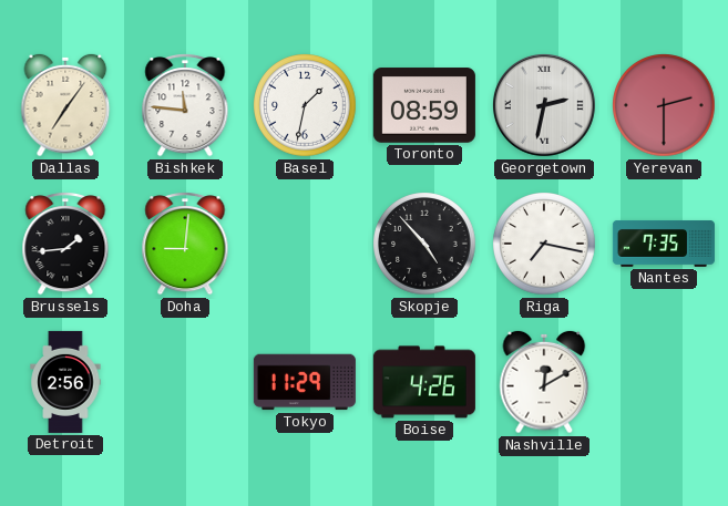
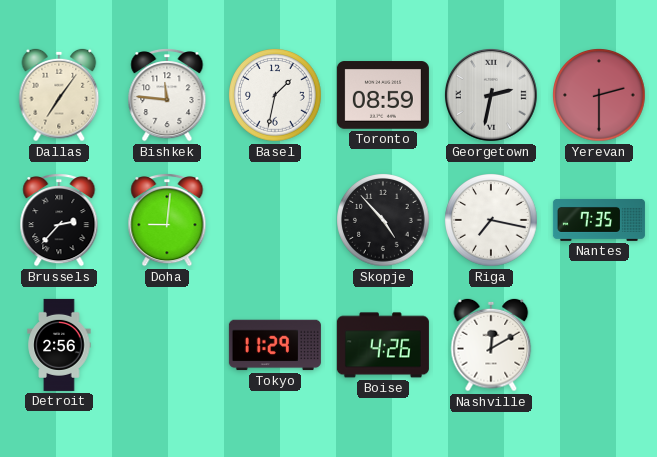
Brussels: 1:44 -> 2:37 (59, 221)
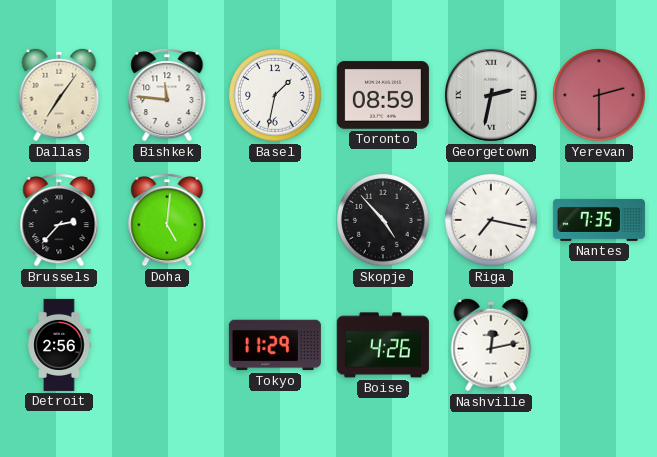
Doha: 9:01 -> 5:01 (167, 221)
Nashville: 12:10 -> 12:13 (491, 345)
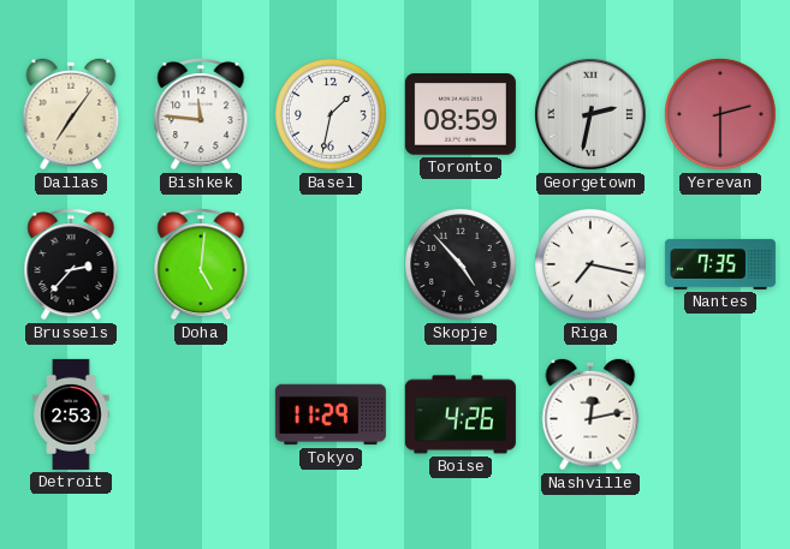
Detroit: 2:56 -> 2:53 (71, 414)
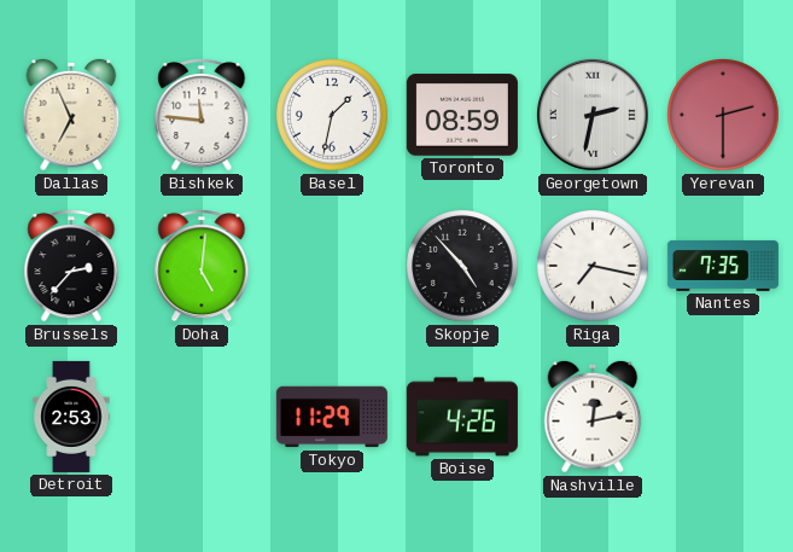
Dallas: 7:06 -> 6:56 (71, 115)
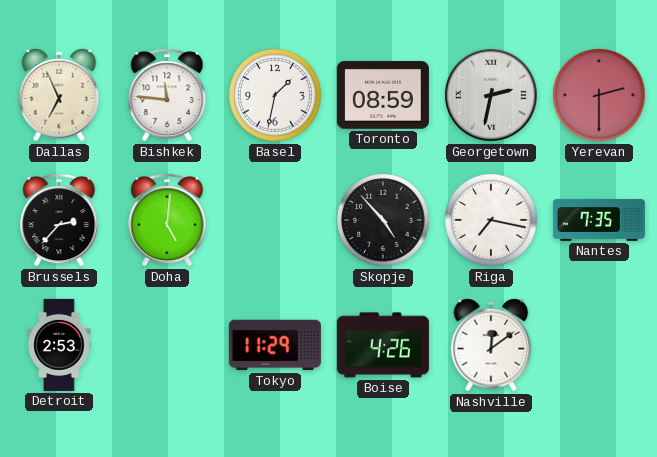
Nashville: 12:13 -> 12:09 (491, 345)
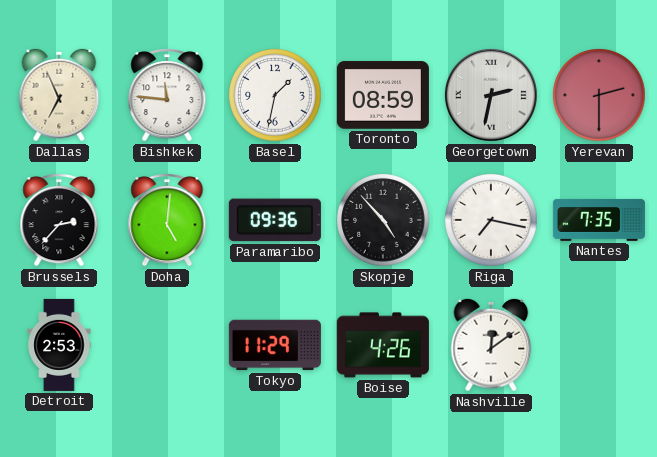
Paramaribo: none -> 09:36 (275, 220)
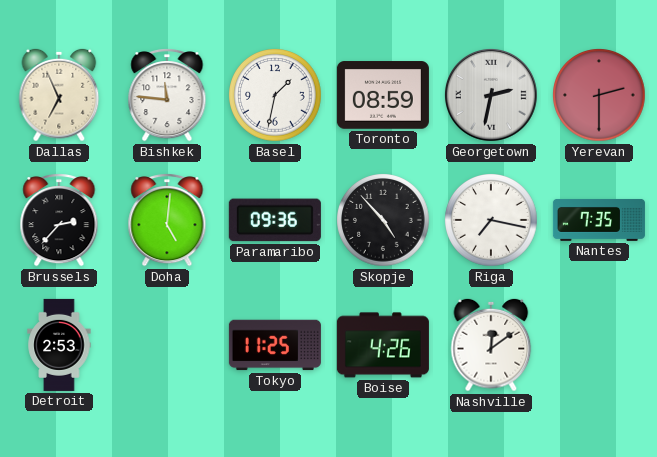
Tokyo: 11:29 -> 11:25 (275, 345)
